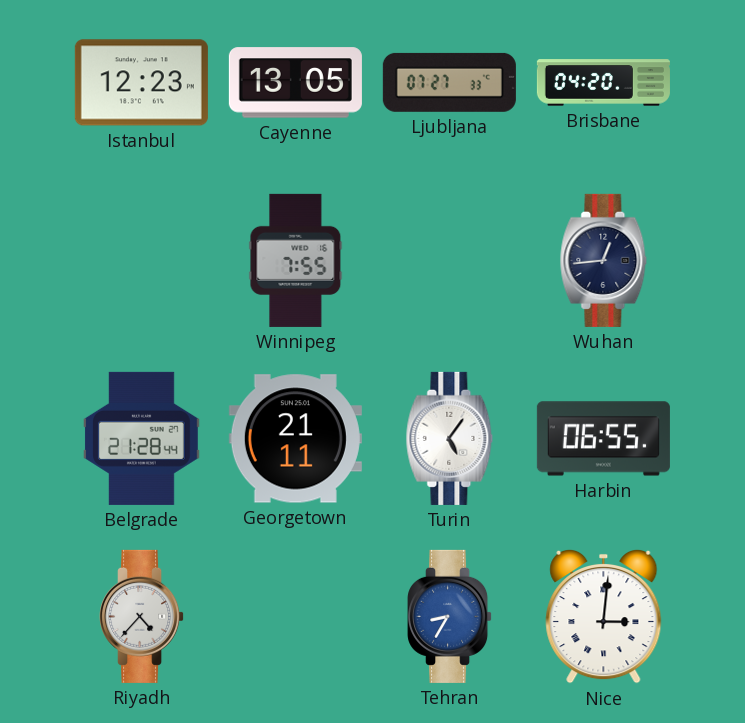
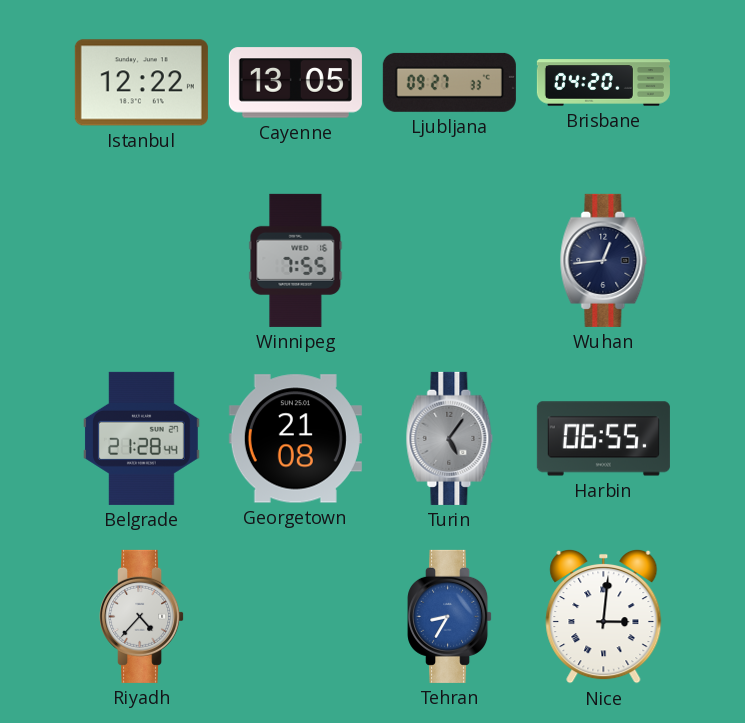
Istanbul: 12:23 -> 12:22 (141, 83)
Ljubljana: 07:27 -> 09:27 (449, 82)
Georgetown: 21:11 -> 21:08 (295, 439)
Turin dial: white -> grey (450, 438)
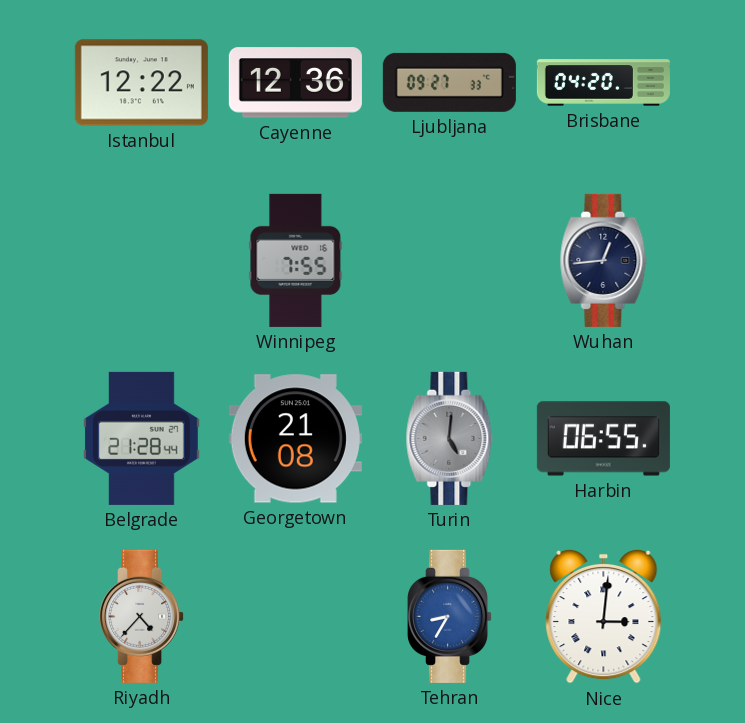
Cayenne: 13:05 -> 12:36 (295, 83)
Turin: 5:06 -> 5:01 (450, 438)
